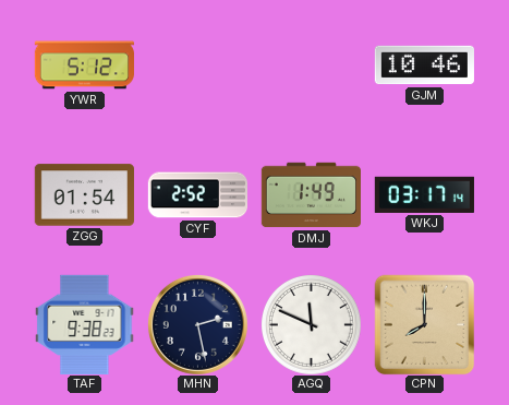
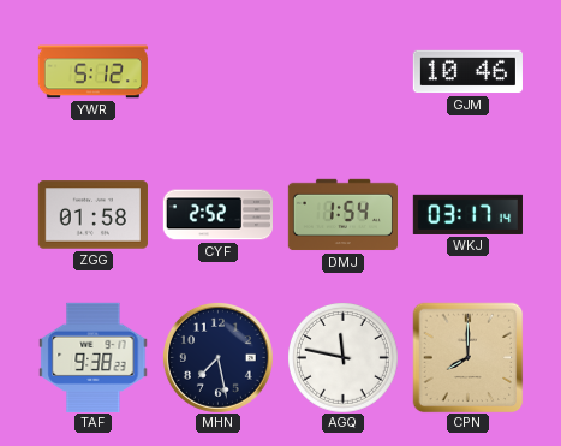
ZGG: 01:54 -> 01:58 (92, 215)
DMJ: 1:49 -> 1:54 (342, 215)
MHN: 2:28 -> 7:28 (217, 357)
AGQ: 11:49 -> 11:47 (344, 358)
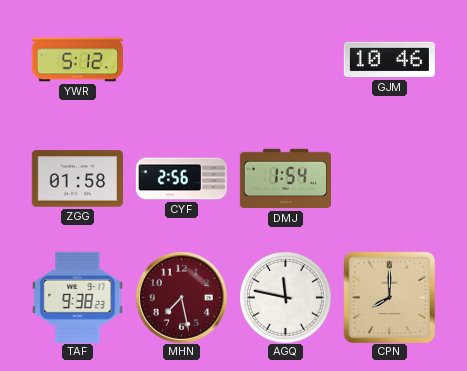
CYF: 2:52 -> 2:56 (181, 179)
WKJ: 03:17 -> none (467, 214)
MHN dial: navy -> burgundy (181, 297)
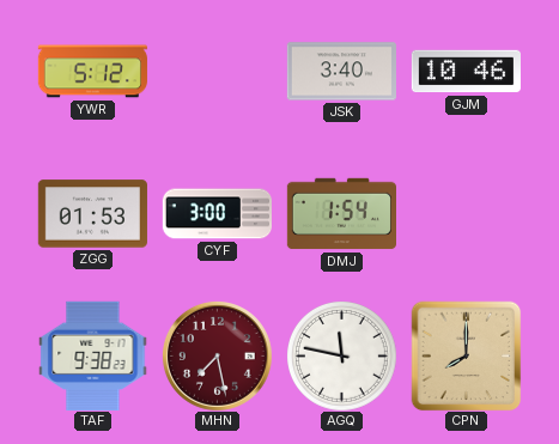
JSK: none -> 3:40 (341, 72)
ZGG: 01:58 -> 01:53 (92, 214)
CYF: 2:56 -> 3:00 (217, 214)
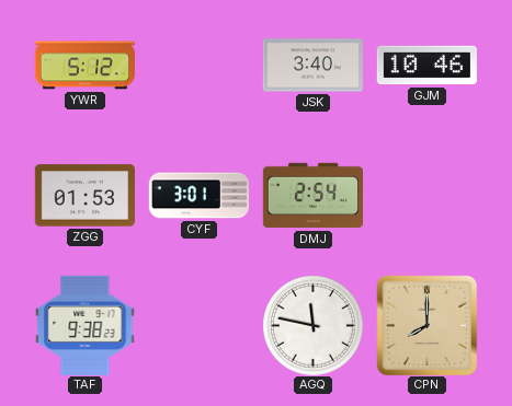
CYF: 3:00 -> 3:01 (198, 196)
DMJ: 1:54 -> 2:54 (312, 196)
MHN: 7:28 -> none (217, 355)
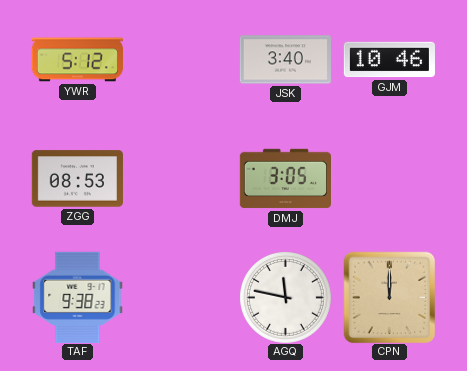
ZGG: 01:53 -> 08:53 (77, 179)
CYF: 3:01 -> none (198, 196)
DMJ: 2:54 -> 3:05 (285, 179)
CPN: 8:00 -> 12:00 (389, 297)
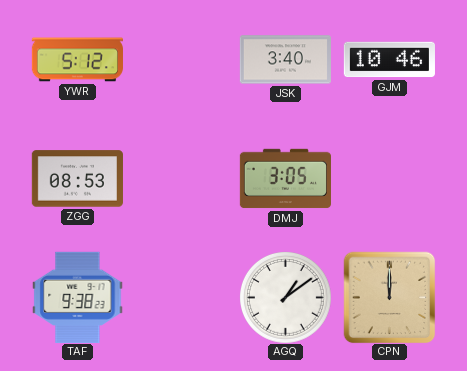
AGQ: 11:47 -> 1:09 (286, 298)
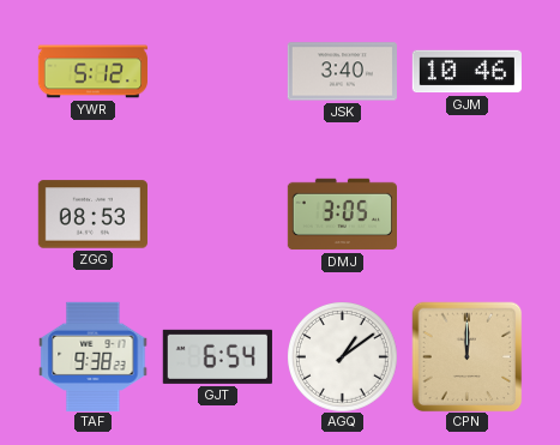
GJT: none -> 6:54 (217, 356)
